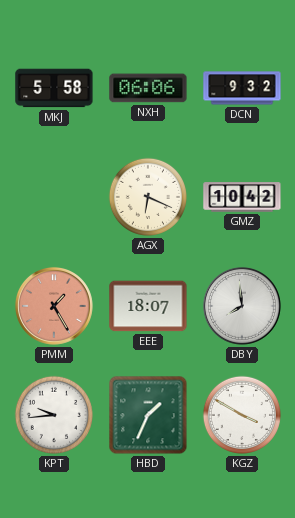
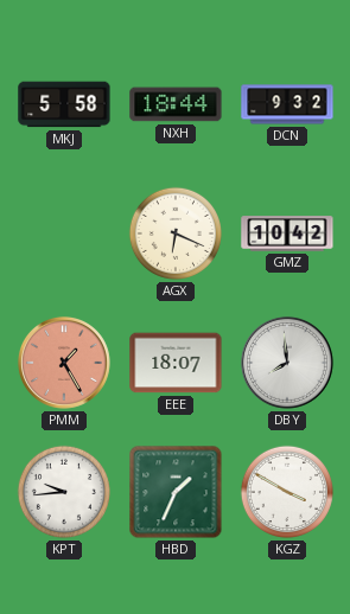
NXH: 06:06 -> 18:44 (176, 104)
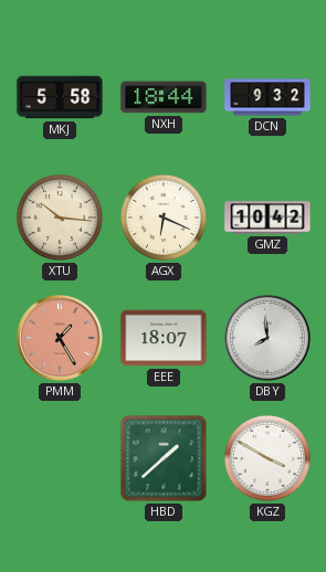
XTU: none -> 10:16 (60, 218)
KPT: 9:44 -> none (64, 492)
HBD: 1:34 -> 1:38 (164, 458)
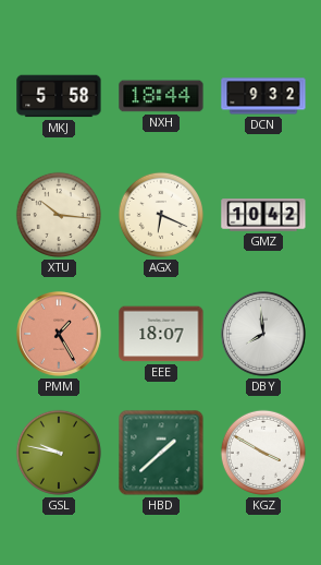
GSL: none -> 9:47 (59, 453)
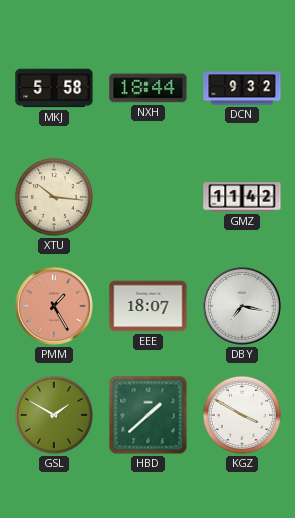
AGX: 6:19 -> none (161, 215)
GMZ: 10:42 -> 11:42 (242, 197)
DBY: 7:59 -> 7:17 (242, 306)
GSL: 9:47 -> 1:50 (54, 415)
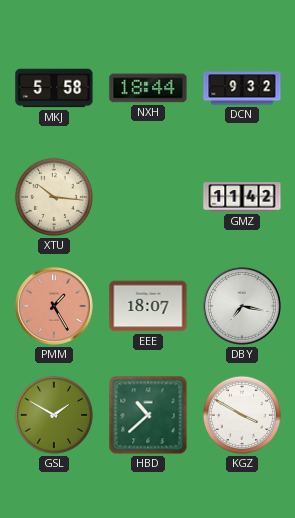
HBD: 1:38 -> 10:38 (148, 415)
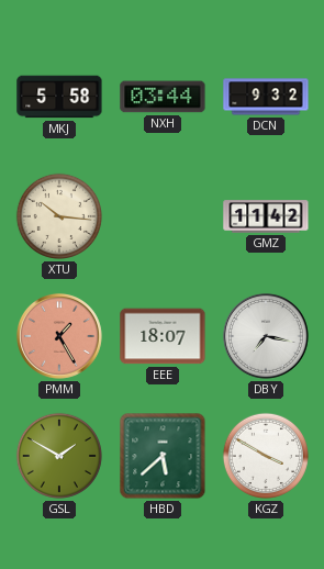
NXH: 18:44 -> 03:44 (163, 97)
HBD: 10:38 -> 5:38 (163, 456)
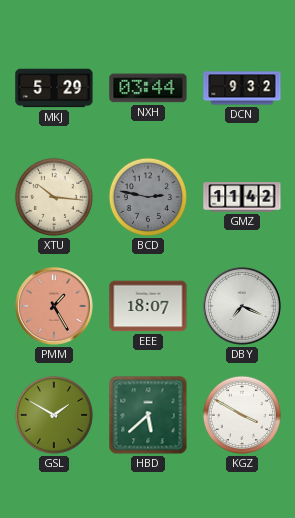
MKJ: 5:58 -> 5:29 (54, 88)
BCD: none -> 2:47 (148, 197)
DBY: 7:17 -> 7:19 (242, 306)
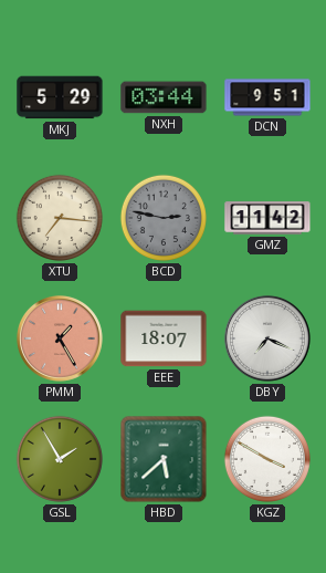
DCN: 9:32 -> 9:51 (267, 97)
XTU: 10:16 -> 7:16 (60, 218)
GSL: 1:50 -> 1:55 (60, 459)
